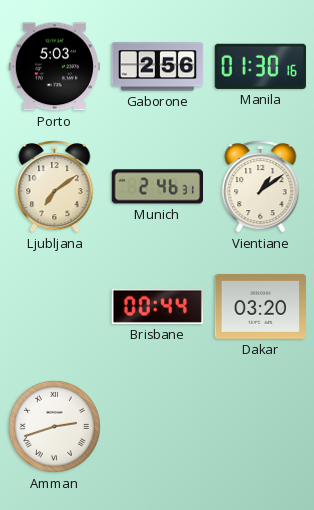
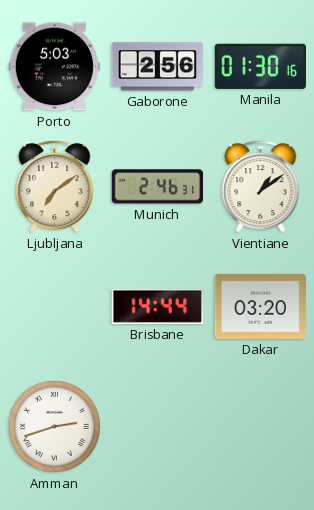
Brisbane: 00:44 -> 14:44 (157, 306)
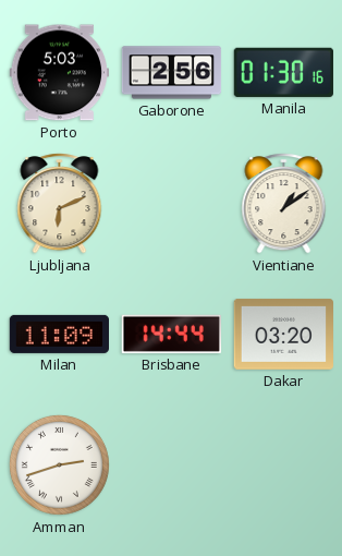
Ljubljana: 7:09 -> 6:11 (60, 204)
Munich: 2:46 -> none (157, 187)
Milan: none -> 11:09 (59, 334)
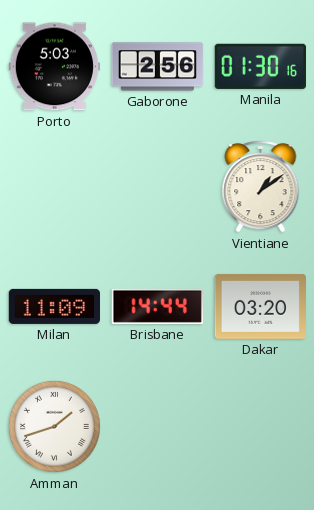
Ljubljana: 6:11 -> none (60, 204)
Amman: 2:42 -> 1:42 (54, 426)
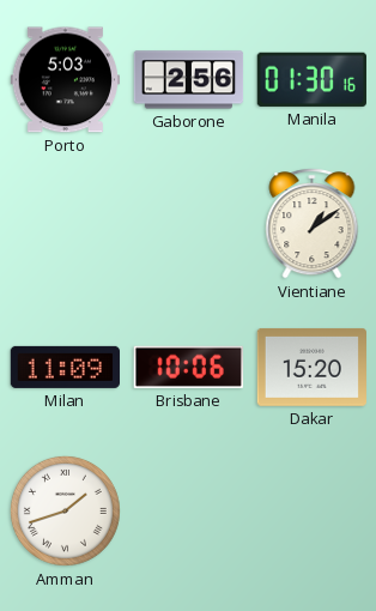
Brisbane: 14:44 -> 10:06 (188, 367)
Dakar: 03:20 -> 15:20 (311, 367)
